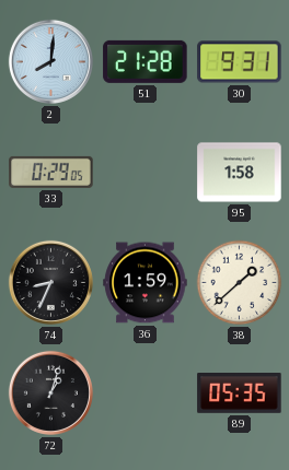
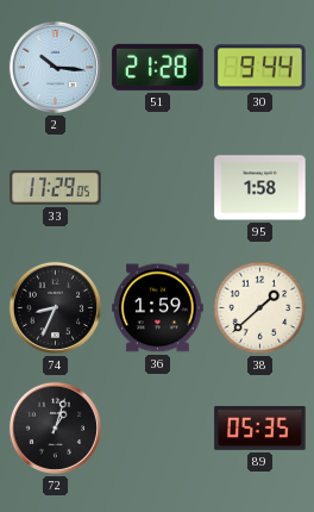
2: 8:01 -> 10:16 (55, 67)
30: 9:31 -> 9:44 (260, 68)
33: 0:29 -> 17:29 (56, 187)
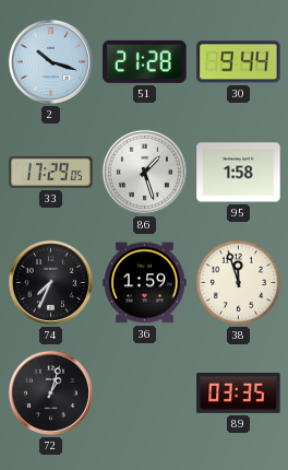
2: 10:16 -> 10:18 (50, 61)
86: none -> 1:27 (144, 172)
74: 8:34 -> 7:34 (50, 282)
38: 1:38 -> 11:57 (239, 283)
89: 05:35 -> 03:35 (239, 393)
